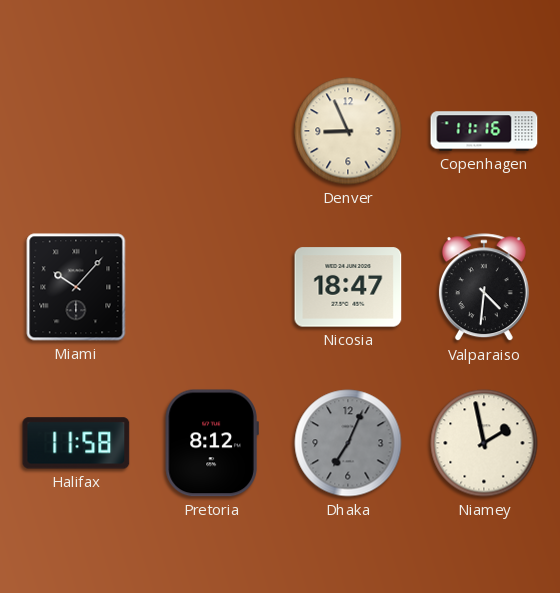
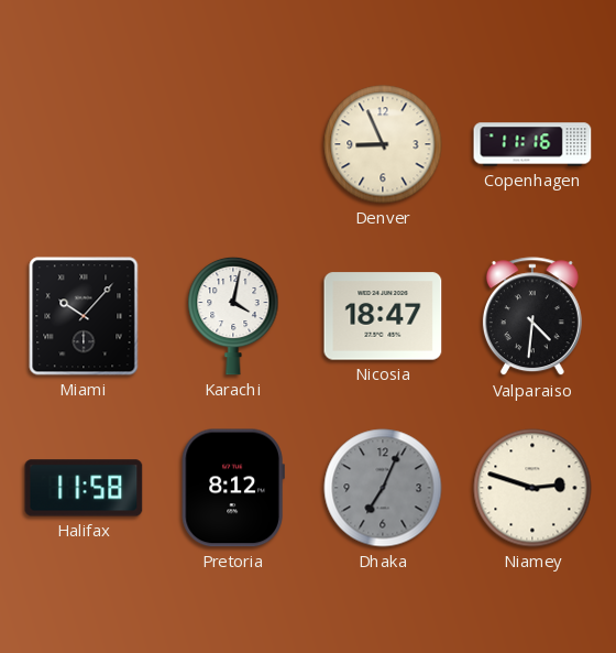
Karachi: none -> 4:02 (233, 316)
Niamey: 1:58 -> 2:48 (532, 488)
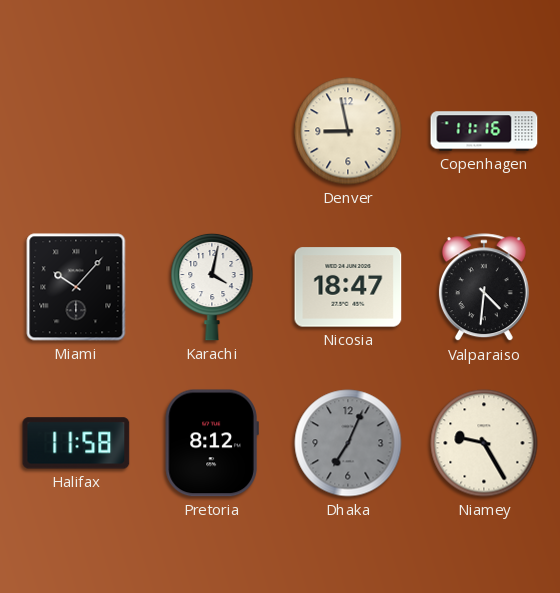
Denver: 8:56 -> 8:58 (348, 131)
Niamey: 2:48 -> 9:25 (484, 443)
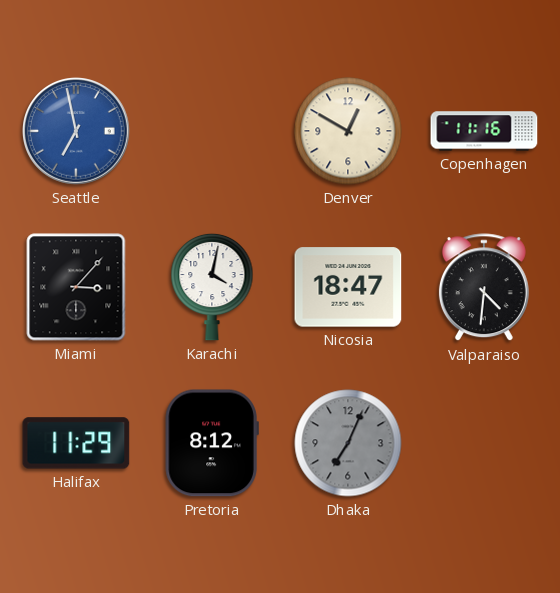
Seattle: none -> 6:58 (76, 131)
Denver: 8:58 -> 12:50 (348, 131)
Miami: 10:07 -> 3:07 (76, 287)
Halifax: 11:58 -> 11:29 (76, 443)
Niamey: 9:25 -> none (484, 443)
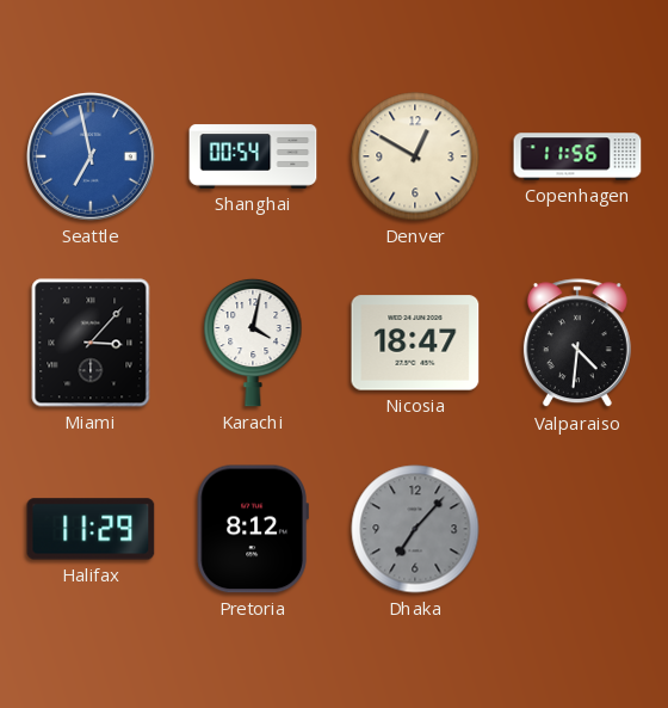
Shanghai: none -> 00:54 (253, 156)
Copenhagen: 11:16 -> 11:56 (577, 156)
Dhaka: 7:04 -> 7:07 (415, 529)
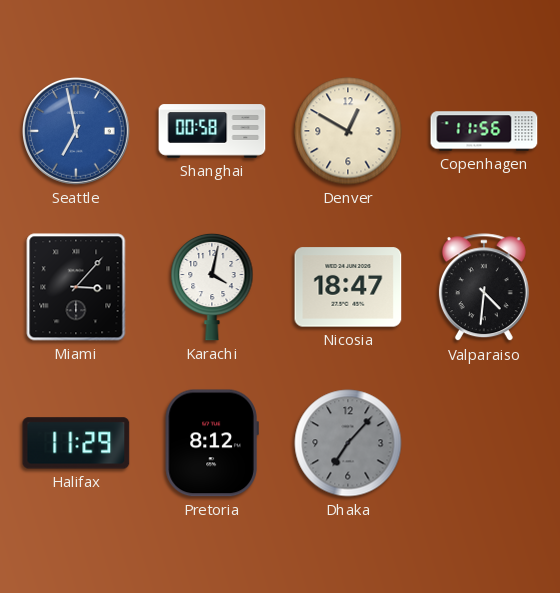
Shanghai: 00:54 -> 00:58 (212, 131)
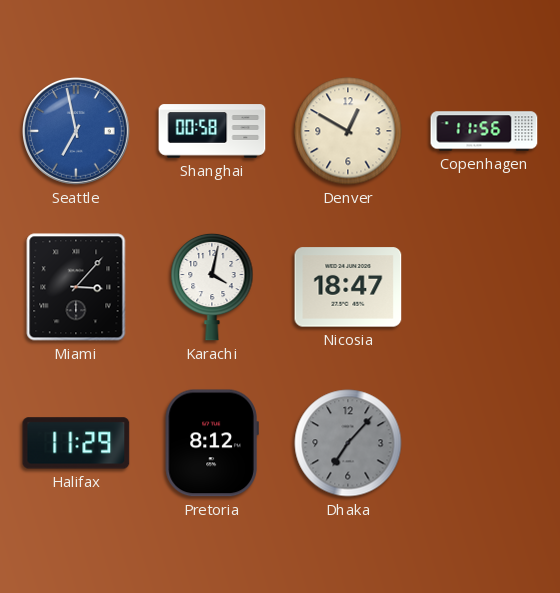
Valparaiso: 4:31 -> none (484, 288)
